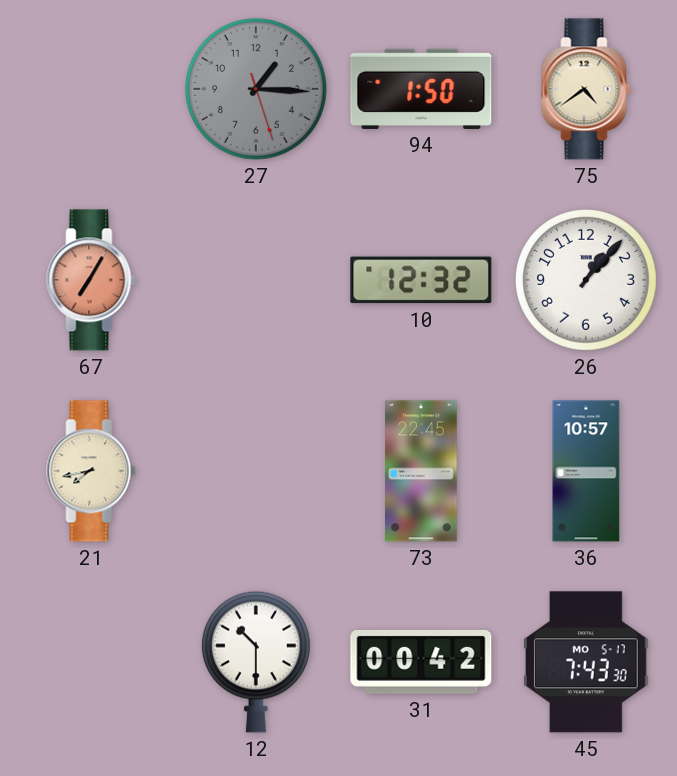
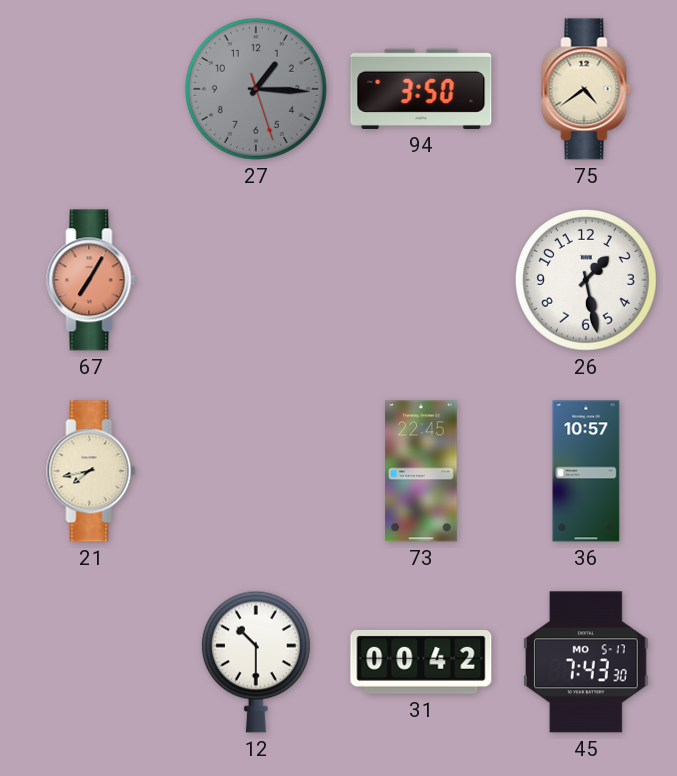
94: 1:50 -> 3:50 (421, 89)
10: 12:32 -> none (421, 280)
26: 1:07 -> 1:28 (586, 280)
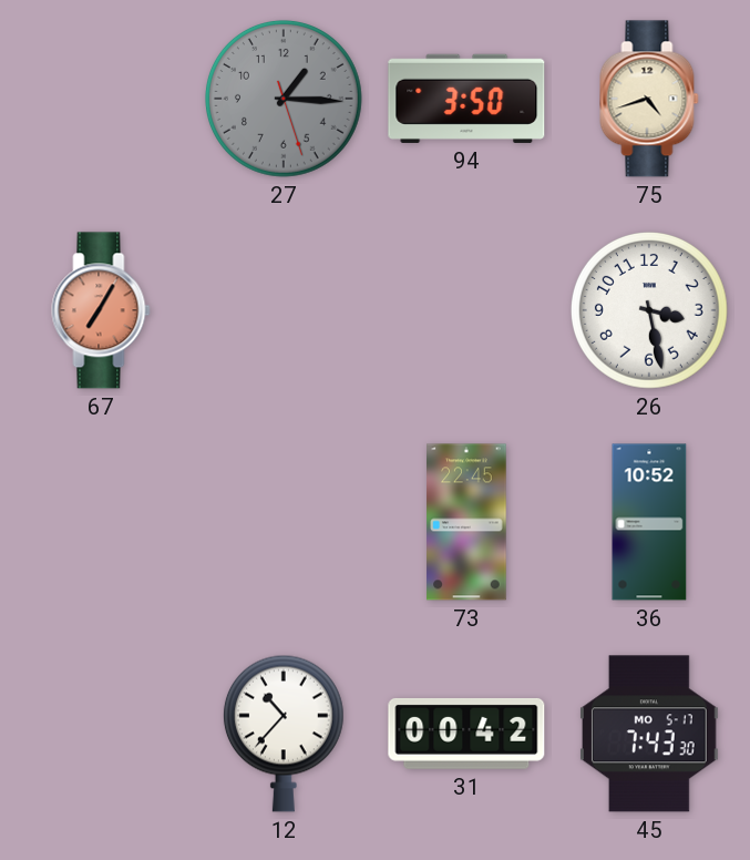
75: 4:39 -> 4:42 (649, 99)
26: 1:28 -> 3:28 (649, 310)
21: 7:43 -> none (91, 471)
36: 10:57 -> 10:52 (649, 522)
12: 10:30 -> 10:37 (284, 734)
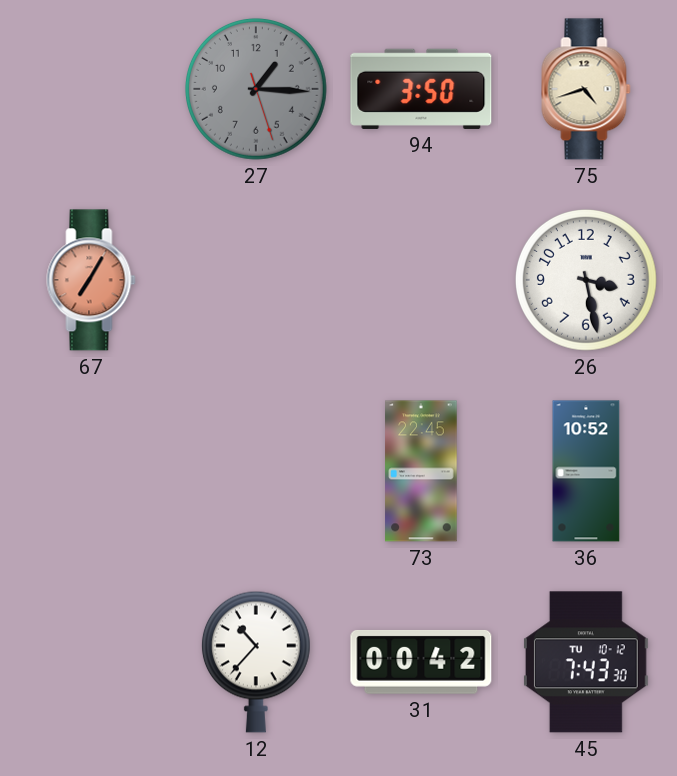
45 date: MO 5-17 -> TU 10-12 (586, 662)
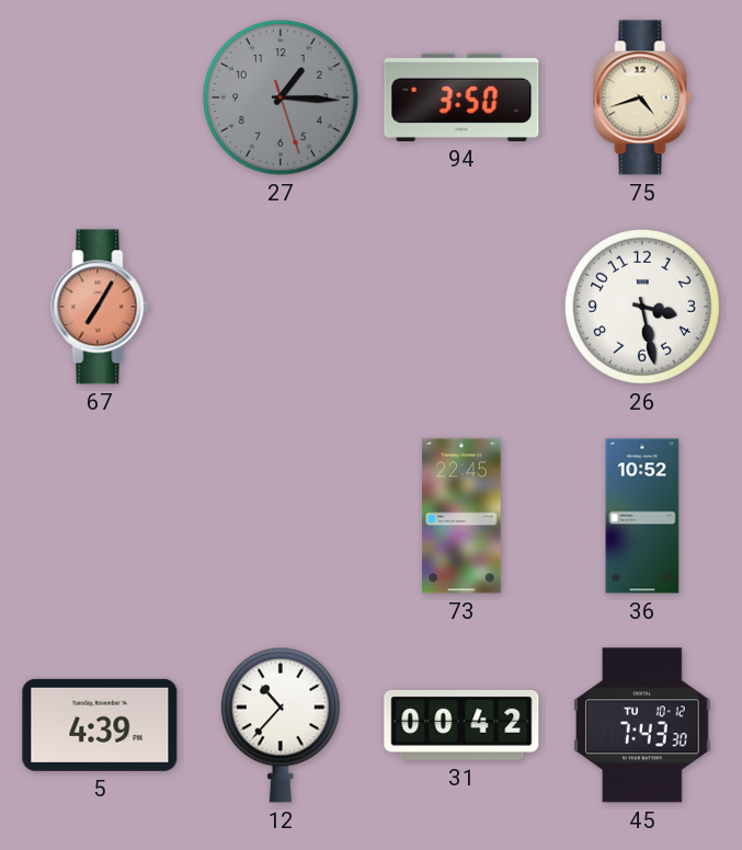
5: none -> 4:39 (100, 725)
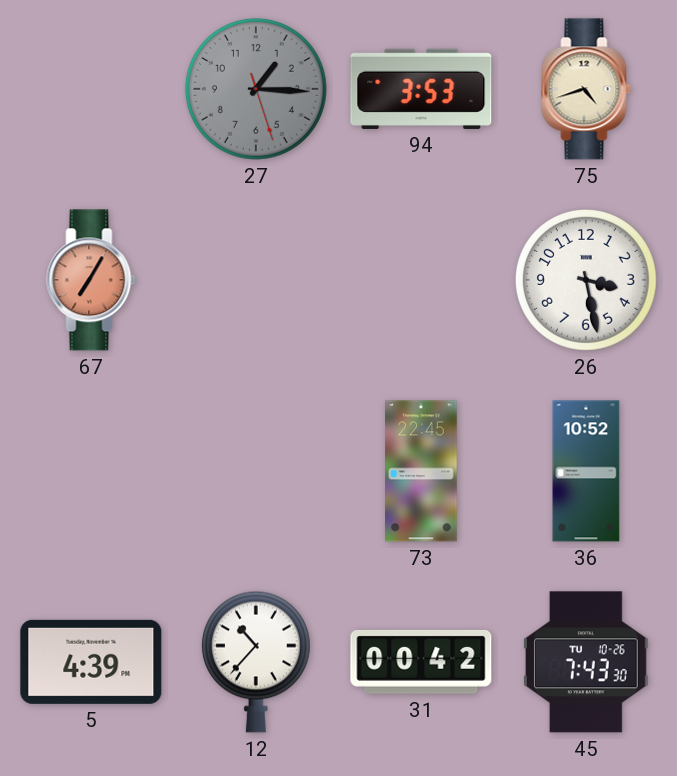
94: 3:50 -> 3:53 (421, 89)
45 date: TU 10-12 -> TU 10-26 (586, 662)
